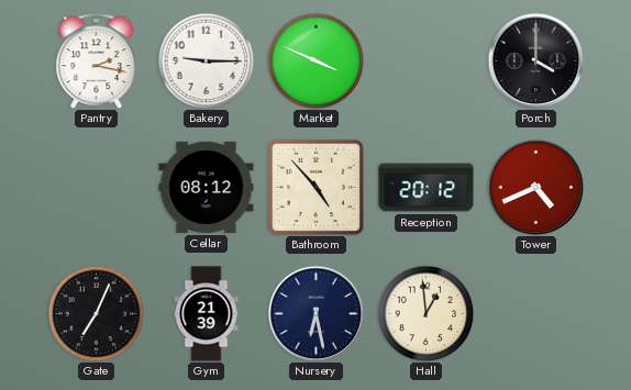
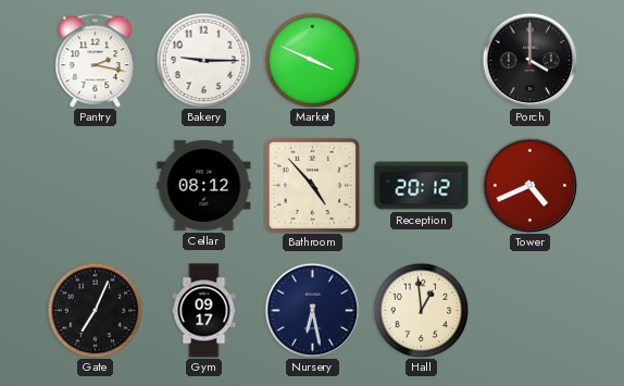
Gym: 21:39 -> 09:17 (204, 311)
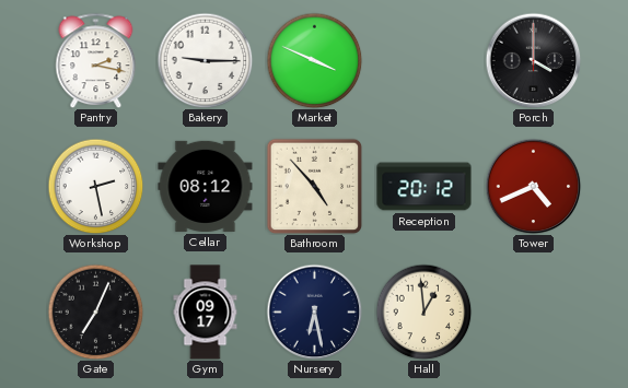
Workshop: none -> 2:28 (95, 186)
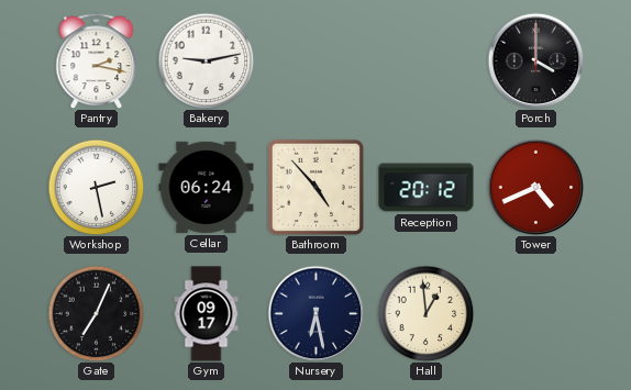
Bakery: 9:15 -> 9:13 (206, 60)
Market: 3:49 -> none (314, 60)
Cellar: 08:12 -> 06:24 (207, 187)
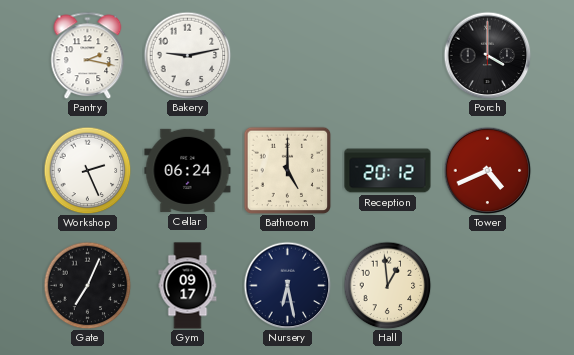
Workshop: 2:28 -> 2:26 (87, 170)
Bathroom: 4:53 -> 5:00 (287, 170)
